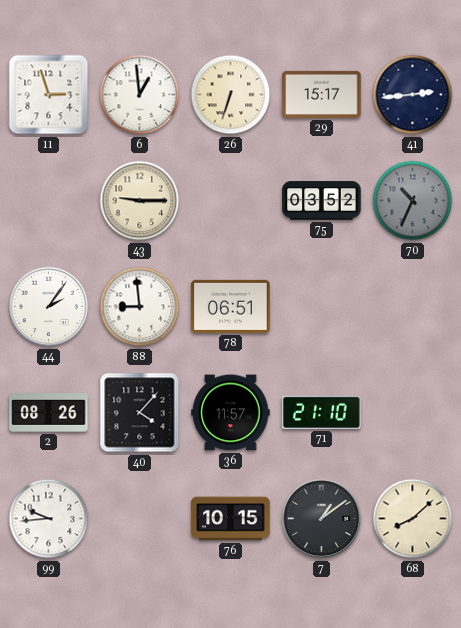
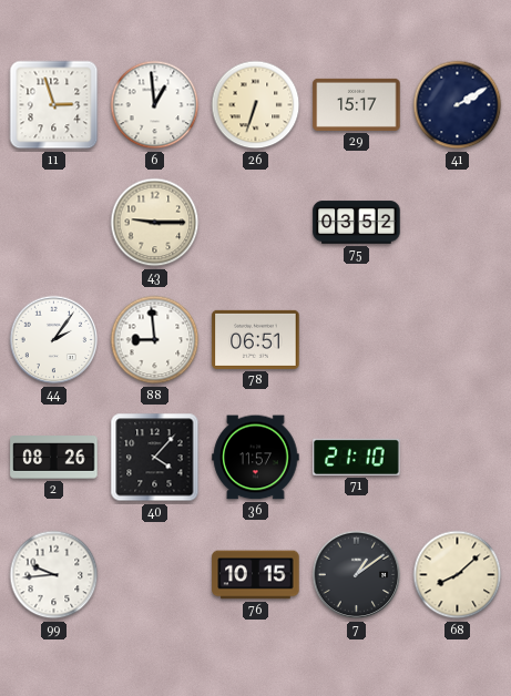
41: 2:44 -> 2:10 (458, 105)
70: 10:34 -> none (413, 201)
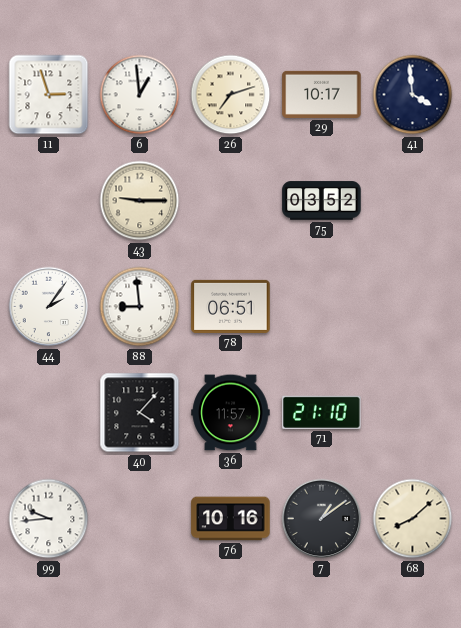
26: 6:33 -> 7:12 (231, 95)
29: 15:17 -> 10:17 (322, 94)
41: 2:10 -> 3:59 (413, 95)
2: 08:26 -> none (54, 458)
76: 10:15 -> 10:16 (231, 519)
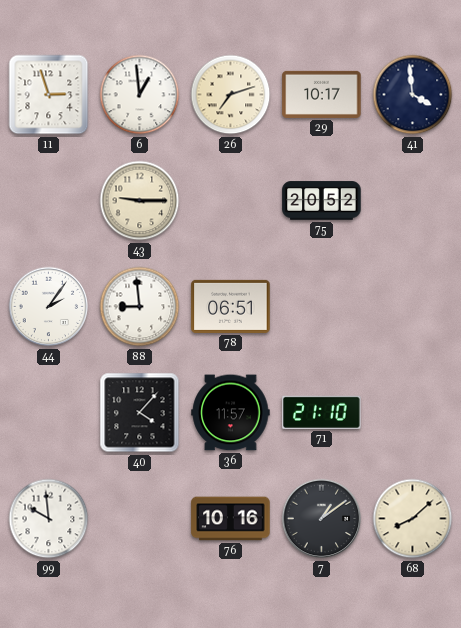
75: 03:52 -> 20:52 (322, 201)
99: 9:44 -> 9:59 (49, 519)
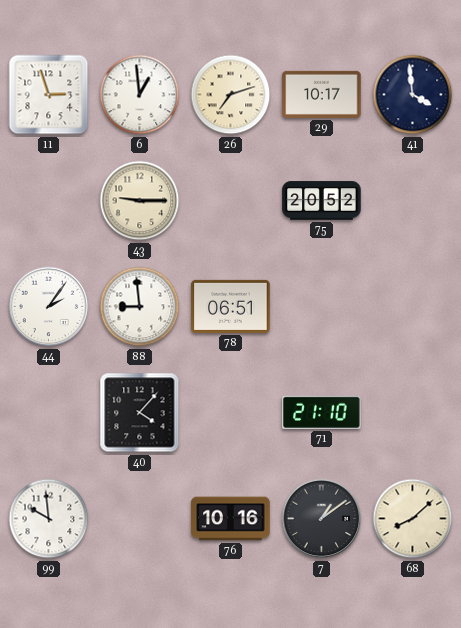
36: 11:57 -> none (231, 413)
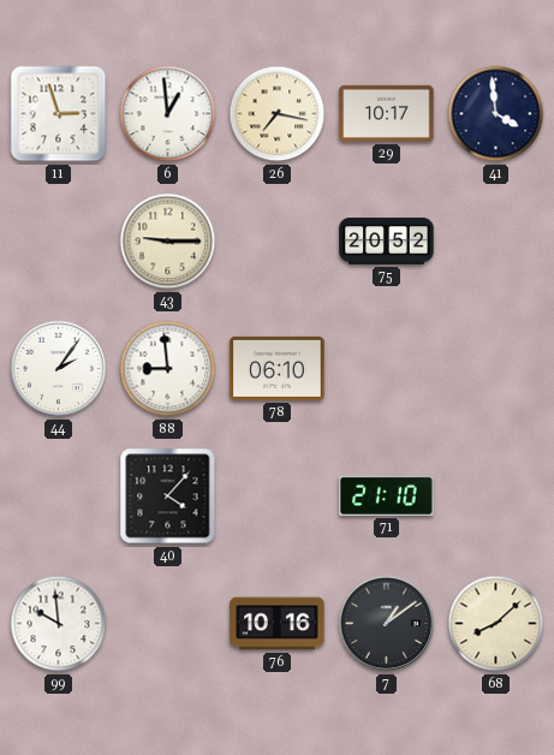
26: 7:12 -> 7:17 (278, 114)
78: 06:51 -> 06:10 (278, 368)
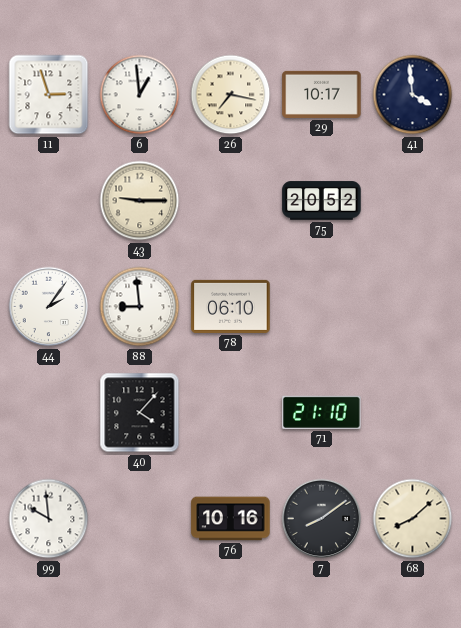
7: 1:09 -> 8:09 (322, 519)
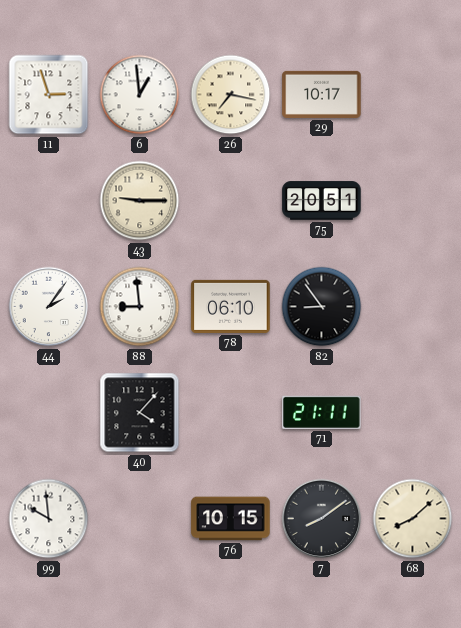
41: 3:59 -> none (413, 95)
75: 20:52 -> 20:51 (322, 201)
82: none -> 8:54 (322, 307)
71: 21:10 -> 21:11 (322, 412)
76: 10:16 -> 10:15 (231, 519)
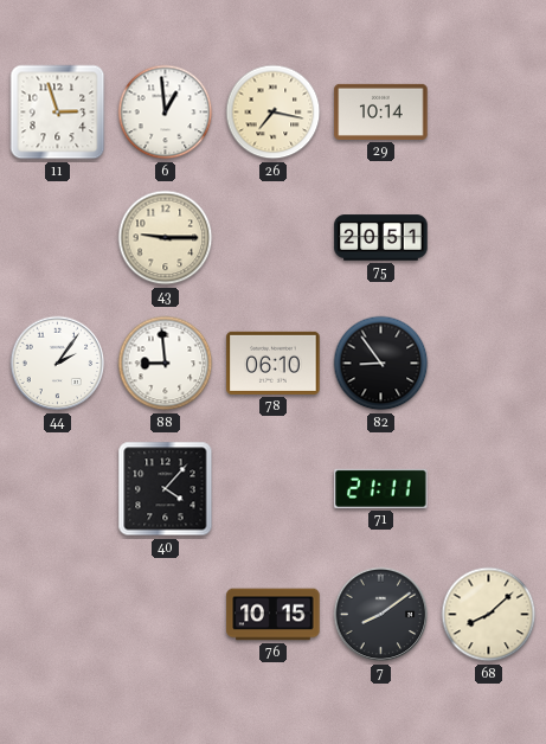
29: 10:17 -> 10:14 (381, 111)
99: 9:59 -> none (49, 519)
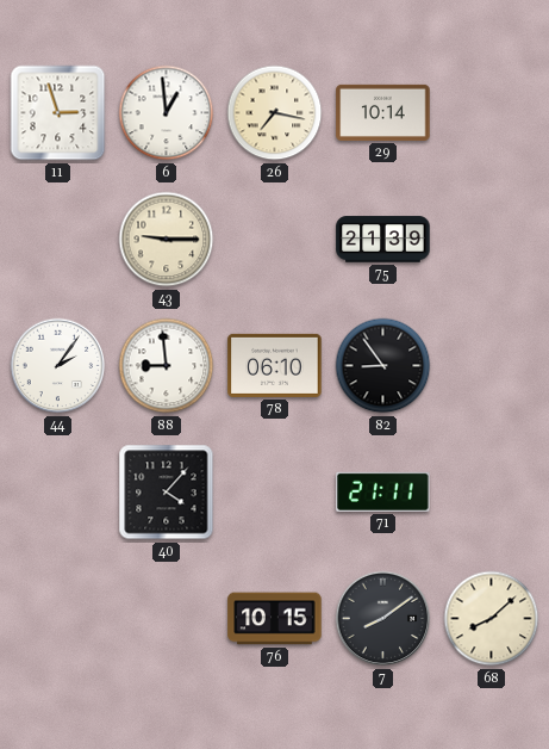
75: 20:51 -> 21:39 (383, 240)
